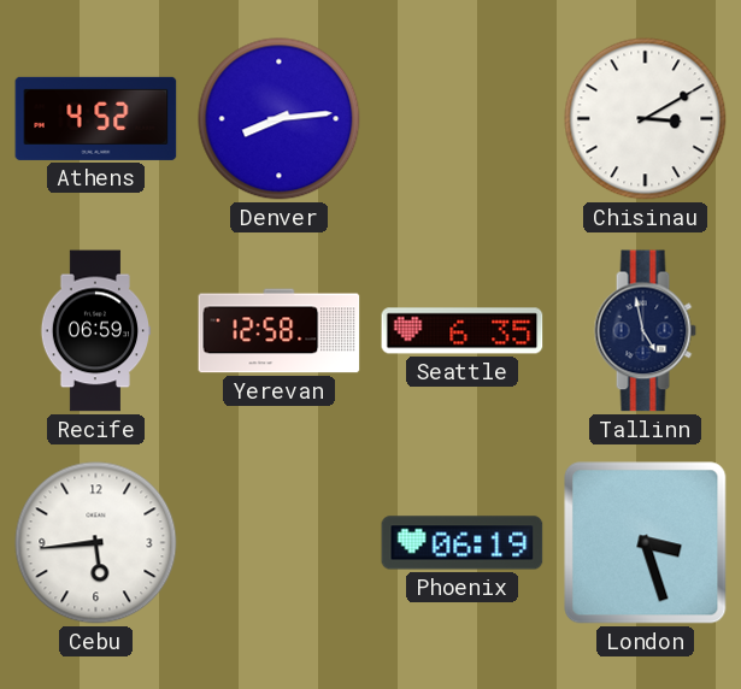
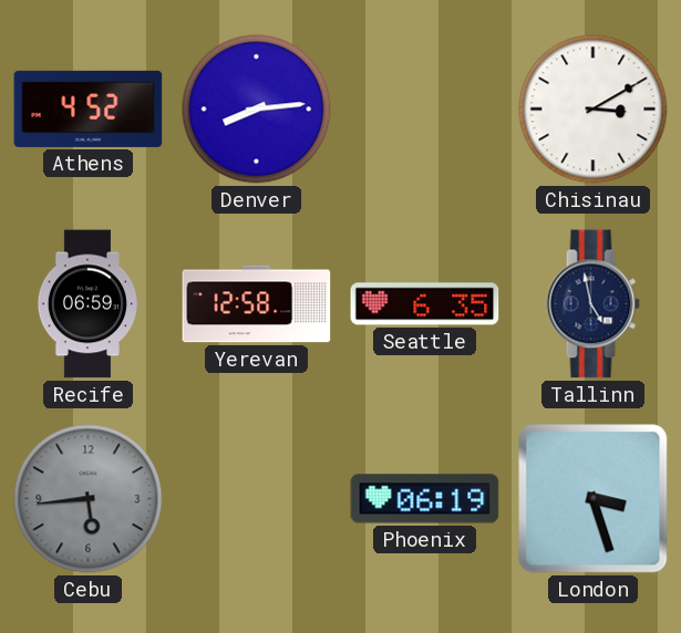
Cebu dial: white -> grey (89, 499)
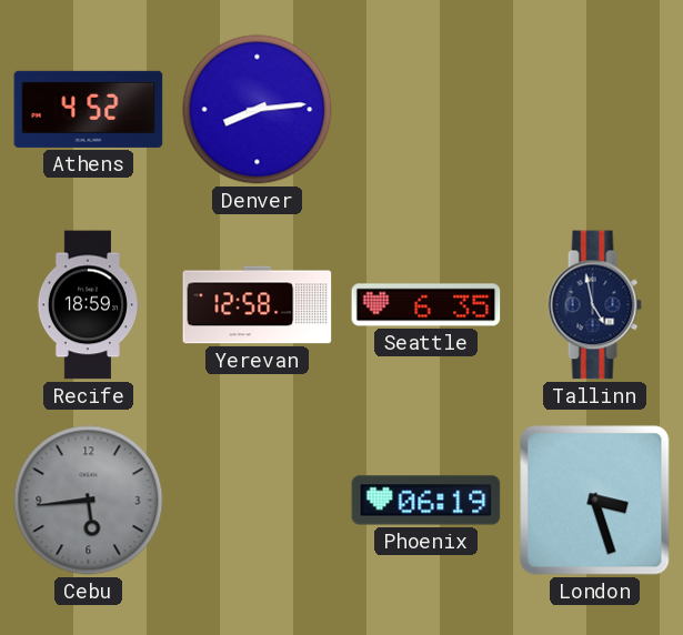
Chisinau: 3:10 -> none (594, 110)
Recife: 06:59 -> 18:59 (88, 305)
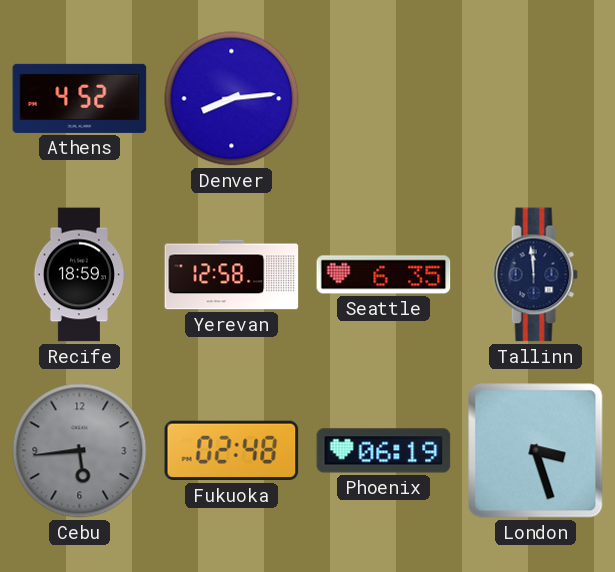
Tallinn: 4:58 -> 11:59 (535, 275)
Fukuoka: none -> 02:48 (232, 451)
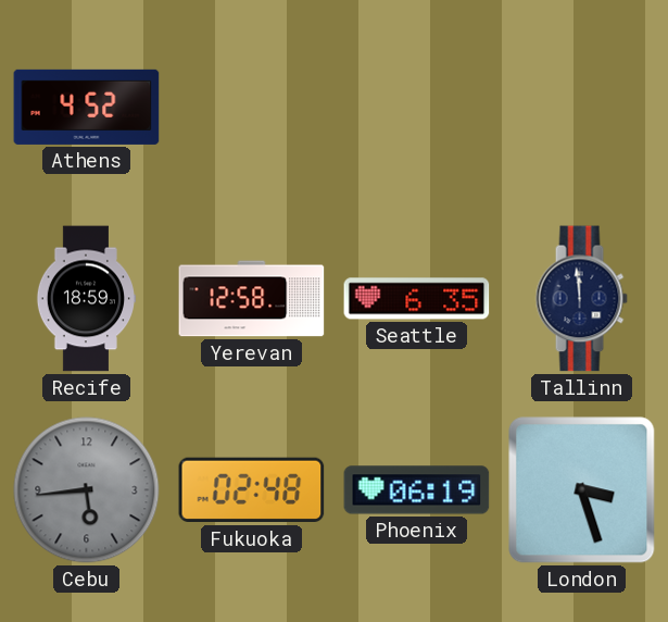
Denver: 8:14 -> none (232, 99)
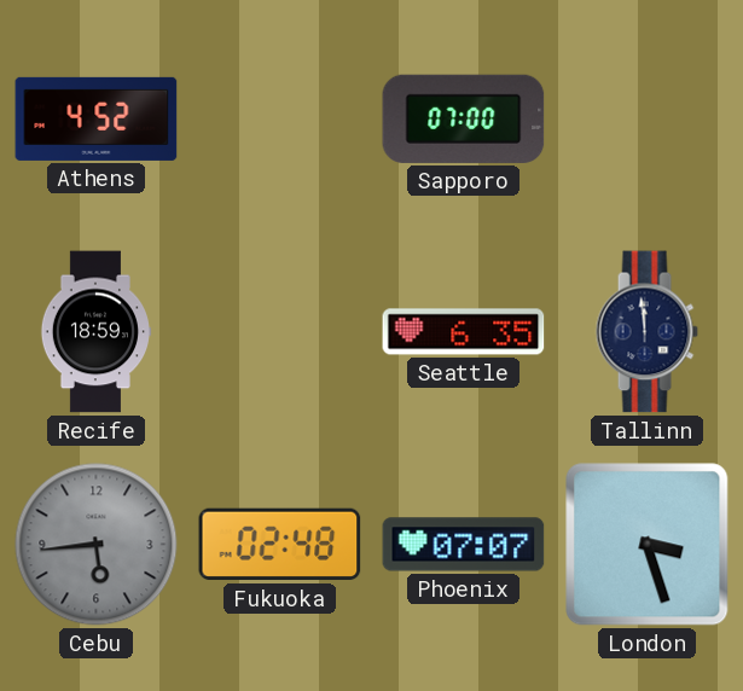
Sapporo: none -> 07:00 (464, 118)
Yerevan: 12:58 -> none (252, 299)
Phoenix: 06:19 -> 07:07 (464, 545)
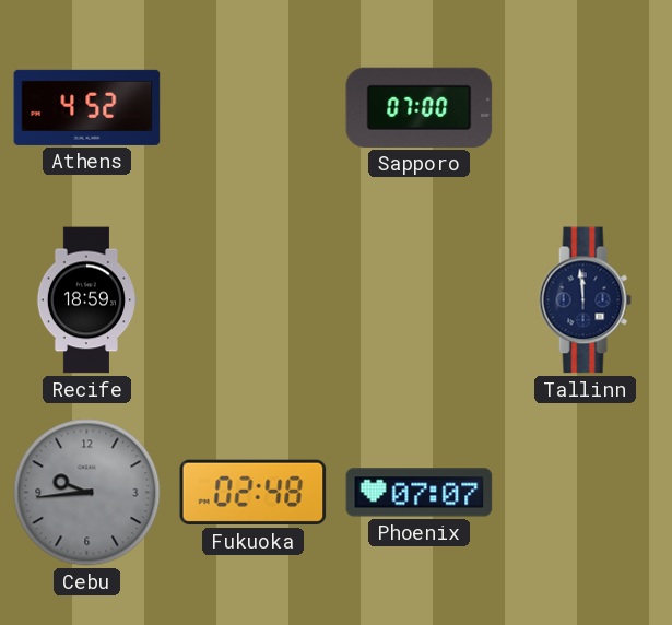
Seattle: 6:35 -> none (464, 332)
Cebu: 5:44 -> 9:44 (87, 493)
London: 3:27 -> none (648, 545)
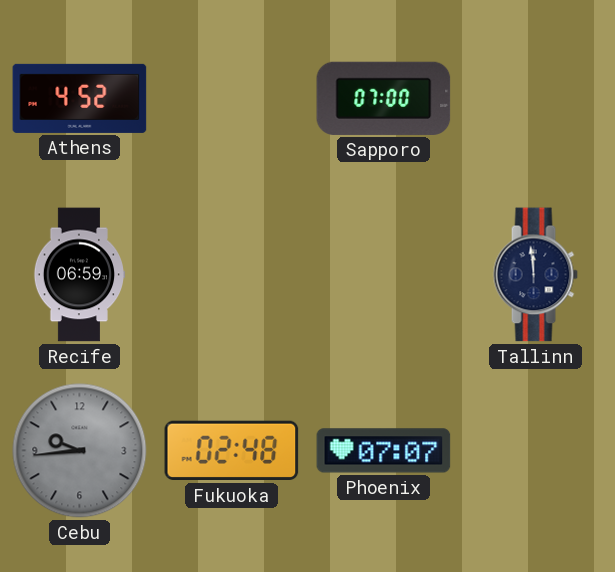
Recife: 18:59 -> 06:59 (79, 275)
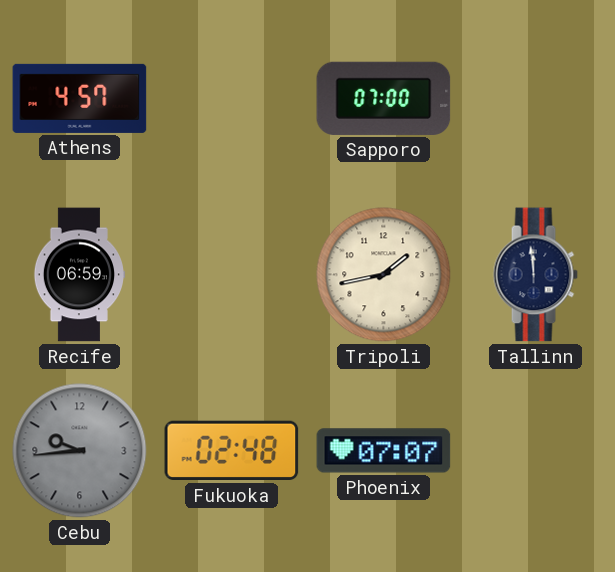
Athens: 4:52 -> 4:57 (80, 98)
Tripoli: none -> 1:43 (384, 275)
